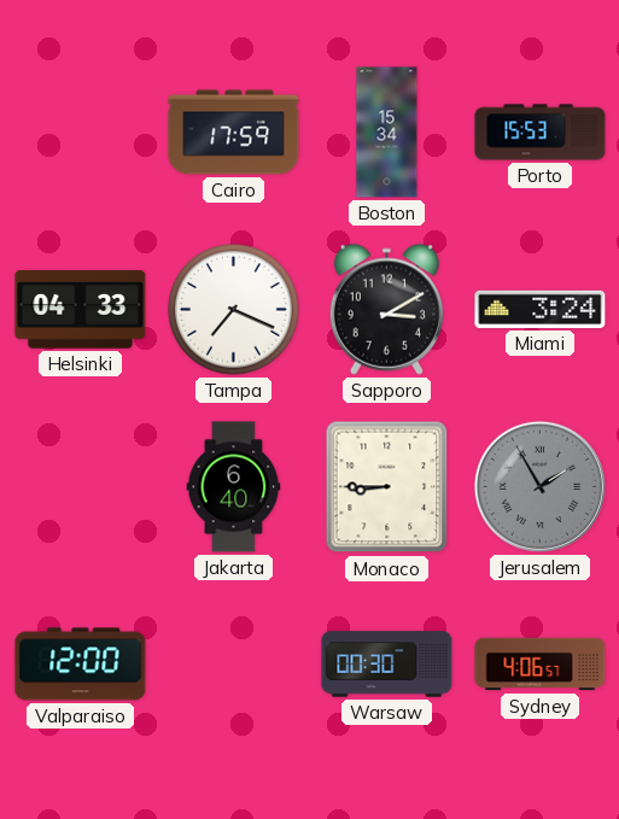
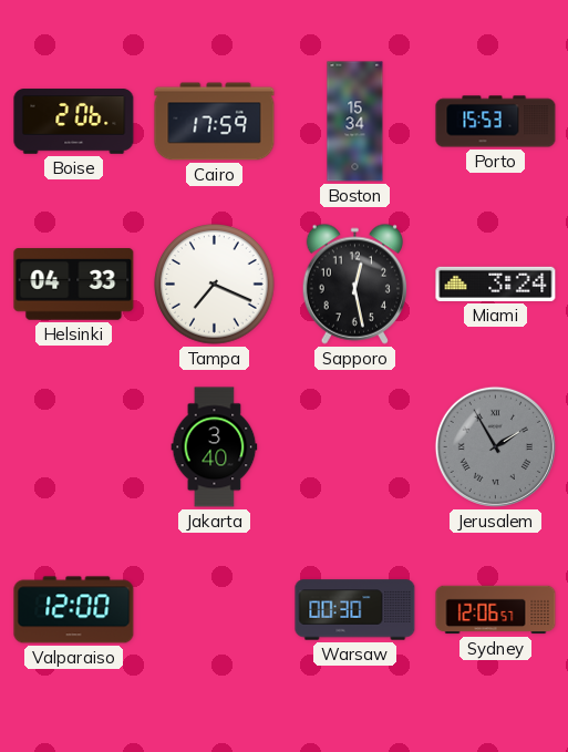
Boise: none -> 2:06 (74, 122)
Sapporo: 3:10 -> 12:28 (354, 284)
Jakarta: 6:40 -> 3:40 (215, 447)
Monaco: 8:45 -> none (387, 487)
Sydney: 4:06 -> 12:06 (496, 610)
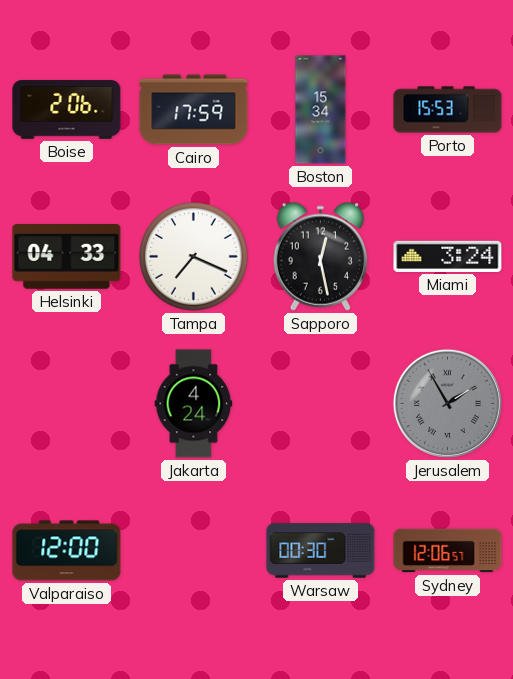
Jakarta: 3:40 -> 4:24 (194, 404)
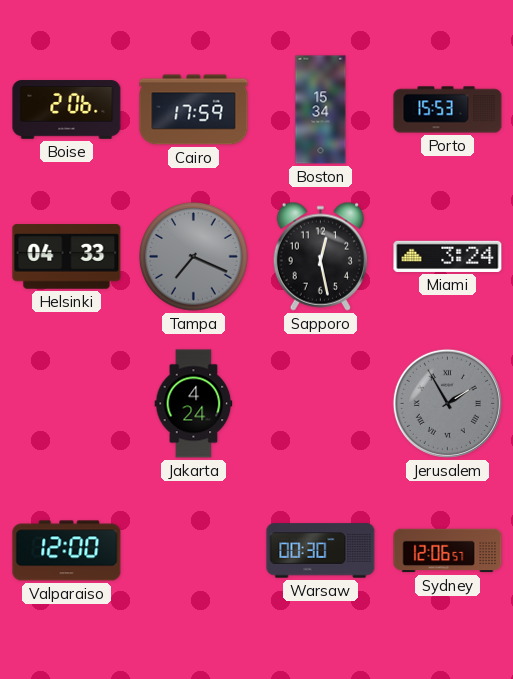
Tampa dial: white -> grey (194, 257)
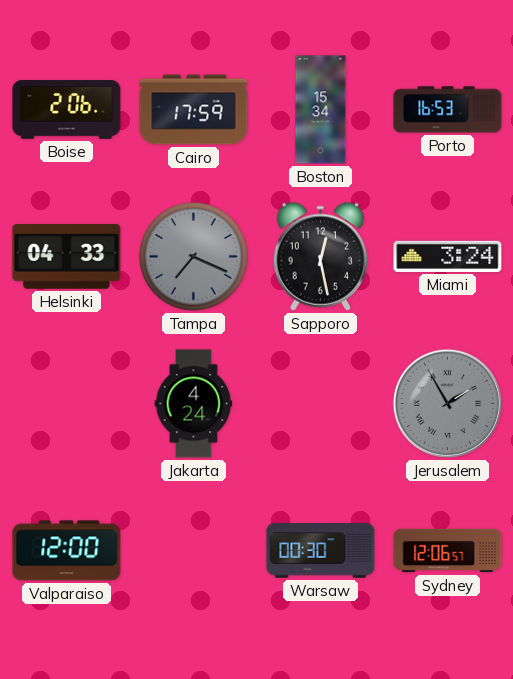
Porto: 15:53 -> 16:53 (448, 110)
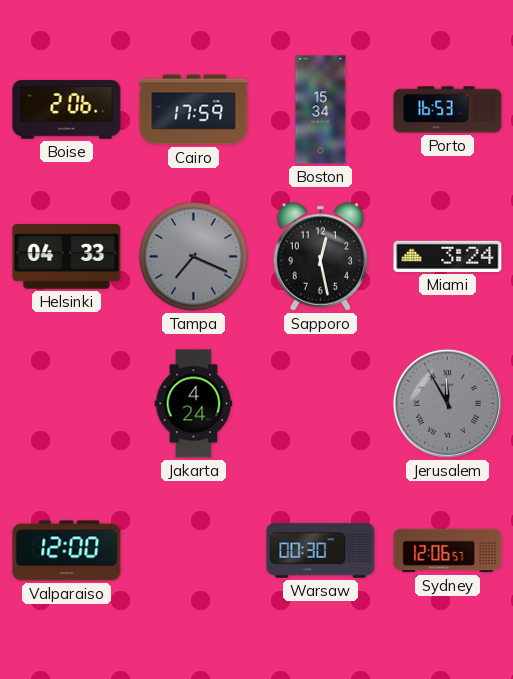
Jerusalem: 1:55 -> 11:55 (447, 403)
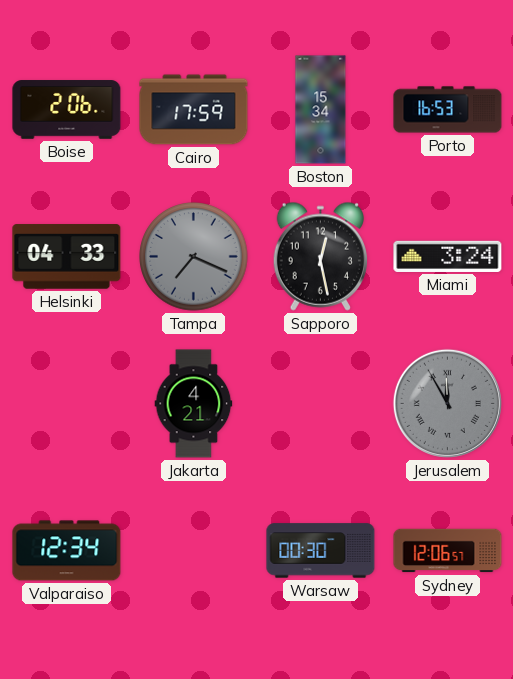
Jakarta: 4:24 -> 4:21 (194, 404)
Valparaiso: 12:00 -> 12:34 (67, 551)
